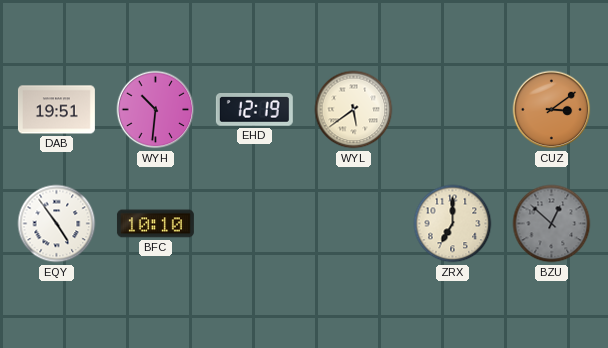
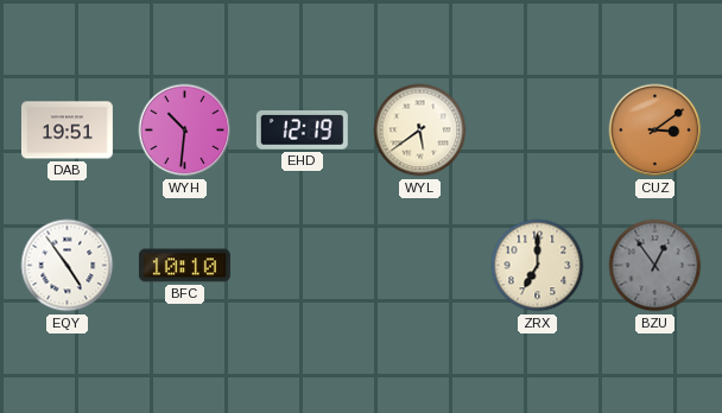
BZU: 12:52 -> 12:54 (655, 266)
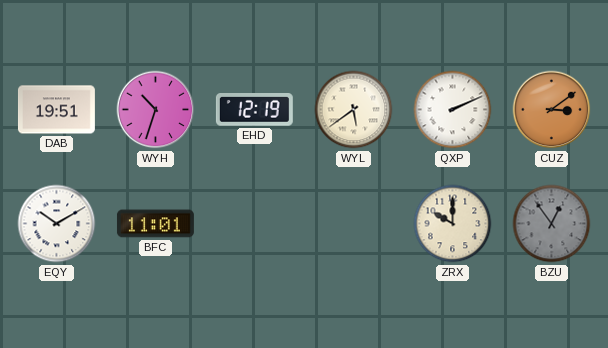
WYH: 10:31 -> 10:33 (156, 110)
QXP: none -> 2:11 (453, 110)
EQY: 4:54 -> 10:10 (57, 224)
BFC: 10:10 -> 11:01 (155, 224)
ZRX: 7:00 -> 10:00 (453, 224)
